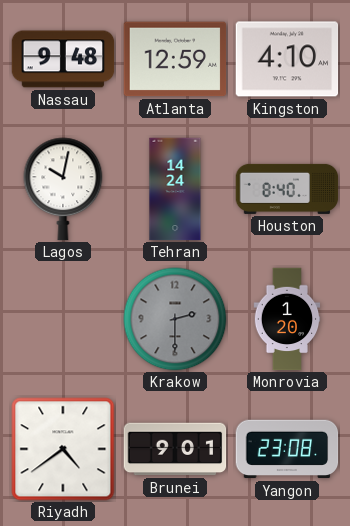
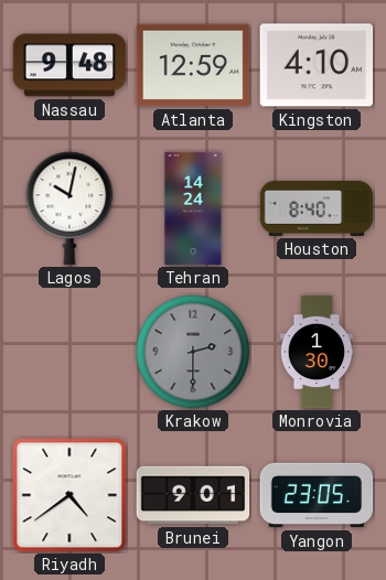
Monrovia: 1:20 -> 1:30 (317, 352)
Yangon: 23:08 -> 23:05 (317, 495)
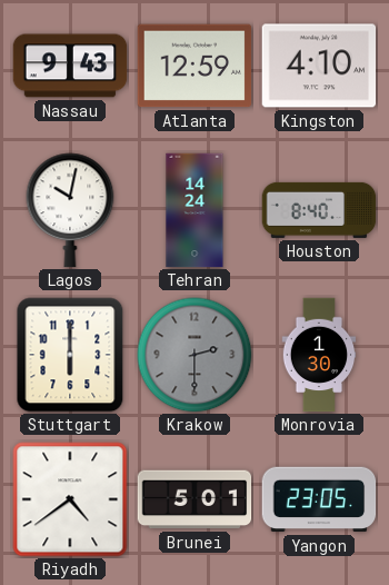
Nassau: 9:48 -> 9:43 (70, 66)
Stuttgart: none -> 6:00 (70, 355)
Brunei: 9:01 -> 5:01 (194, 499)
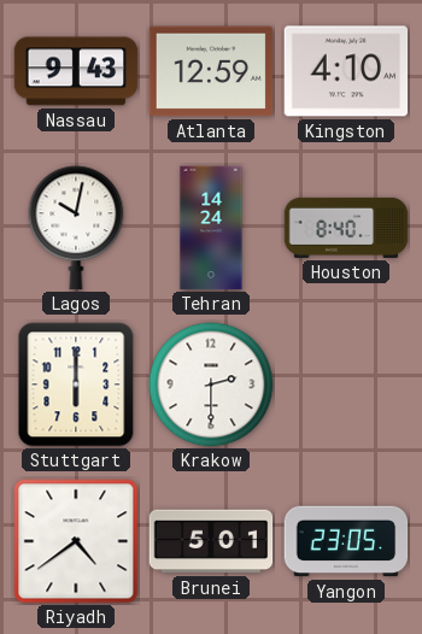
Krakow dial: grey -> white (211, 384)
Monrovia: 1:30 -> none (319, 355)
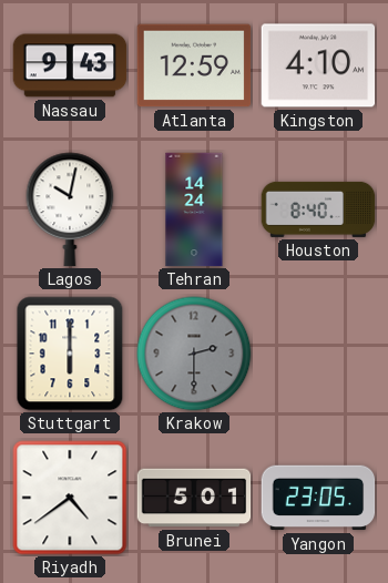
Krakow dial: white -> grey (194, 354)
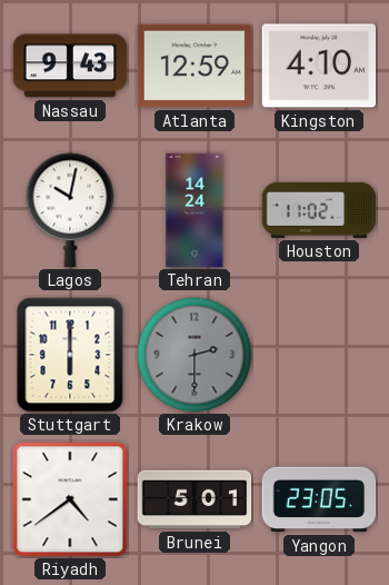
Houston: 8:40 -> 11:02 (319, 210)
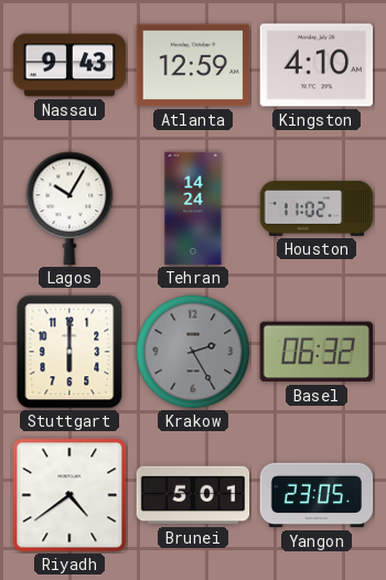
Lagos: 10:02 -> 10:05 (69, 208)
Krakow: 2:30 -> 2:25 (193, 352)
Basel: none -> 06:32 (315, 352)
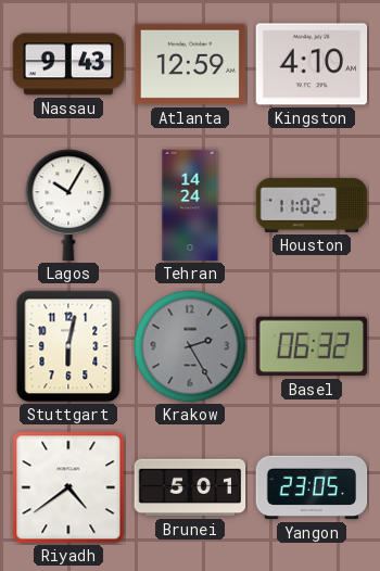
Stuttgart: 6:00 -> 6:02 (68, 346)
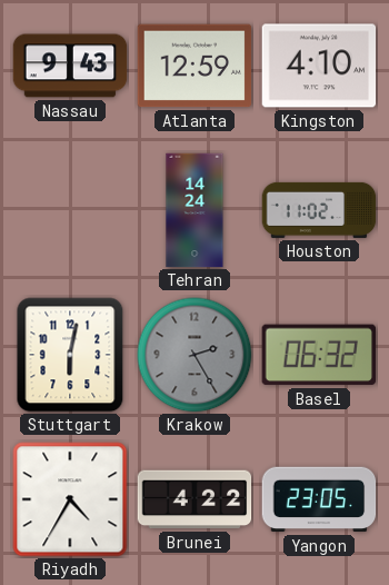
Lagos: 10:05 -> none (68, 205)
Riyadh: 4:39 -> 4:35 (70, 499)
Brunei: 5:01 -> 4:22 (194, 499)
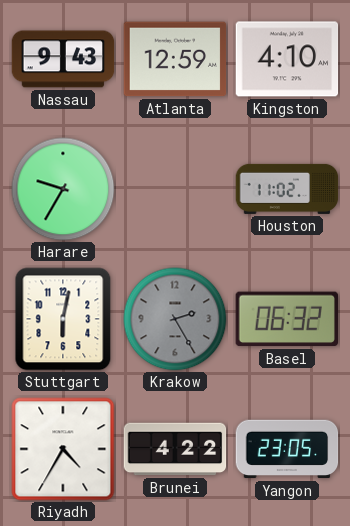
Harare: none -> 9:35 (63, 189)
Tehran: 14:24 -> none (194, 210)
